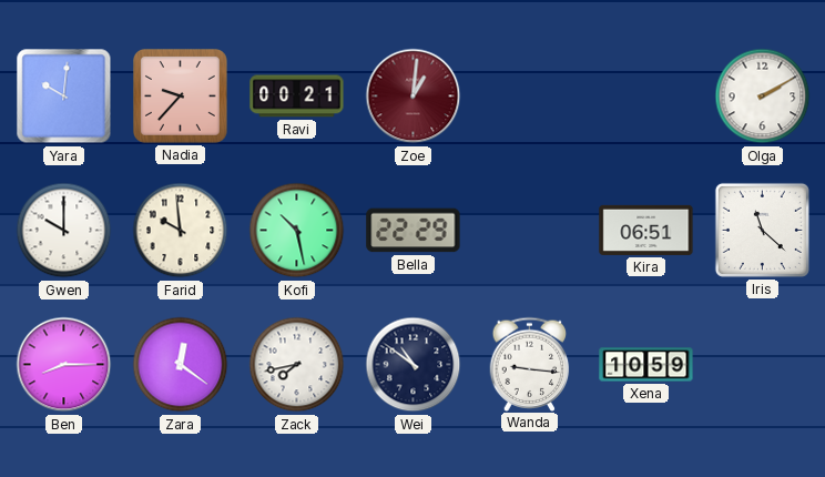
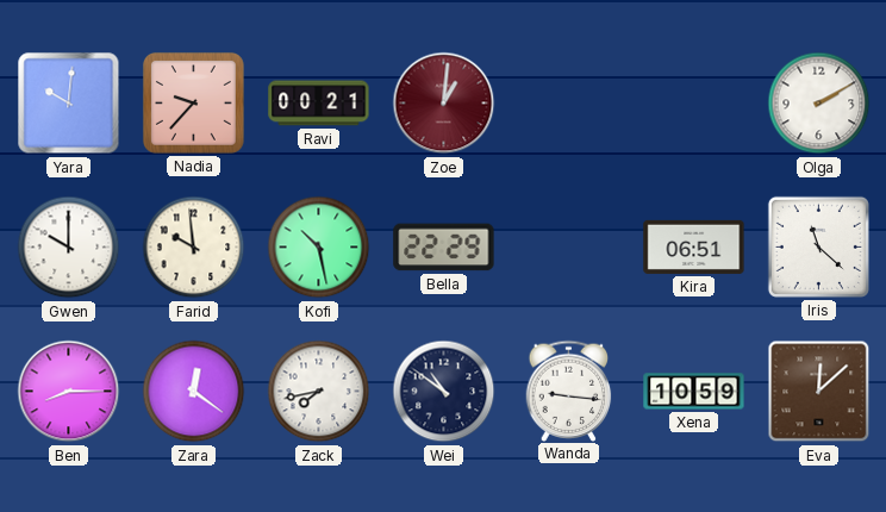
Eva: none -> 12:08 (819, 392)
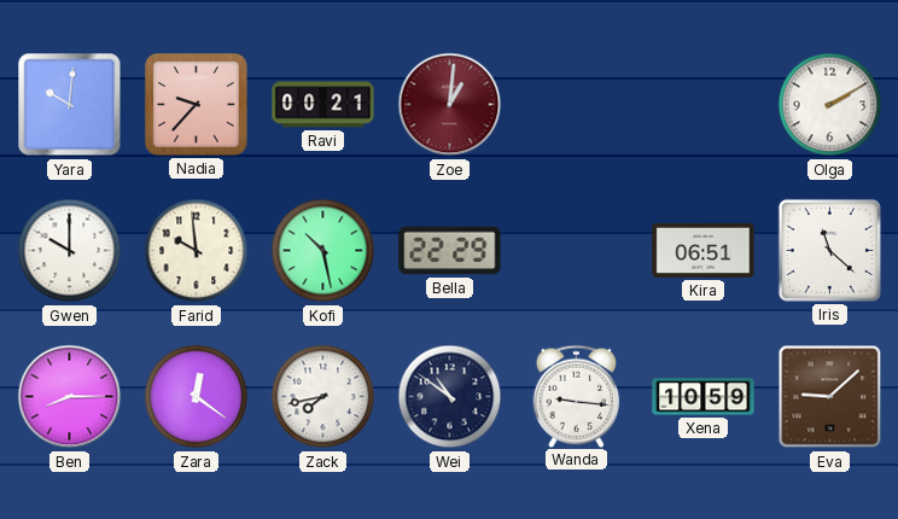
Eva: 12:08 -> 9:08 (830, 397)
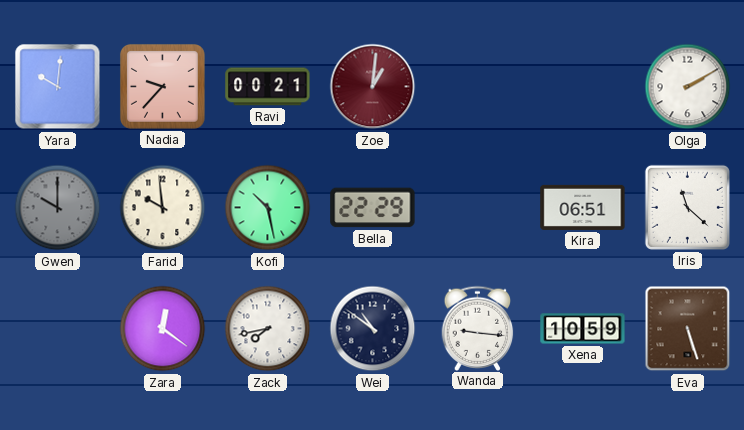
Gwen dial: white -> grey (58, 208)
Ben: 8:15 -> none (70, 397)
Eva: 9:08 -> 5:27 (688, 329)
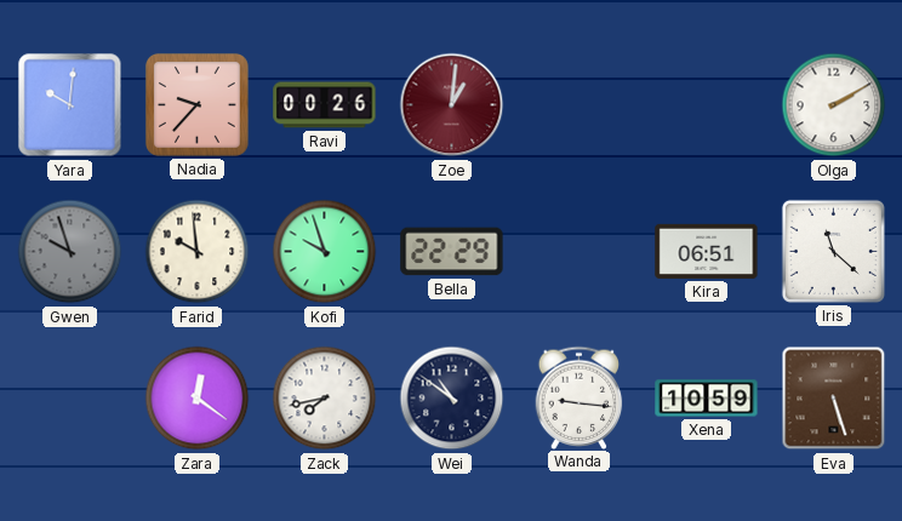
Ravi: 00:21 -> 00:26 (325, 105)
Gwen: 10:00 -> 9:57 (70, 252)
Kofi: 10:28 -> 9:57 (325, 252)
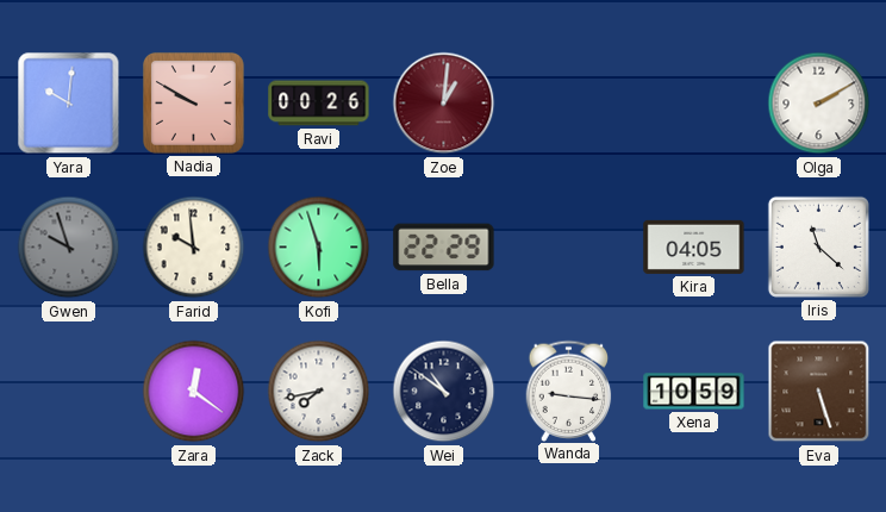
Nadia: 9:37 -> 9:50 (193, 102)
Kofi: 9:57 -> 5:57 (319, 248)
Kira: 06:51 -> 04:05 (694, 246)
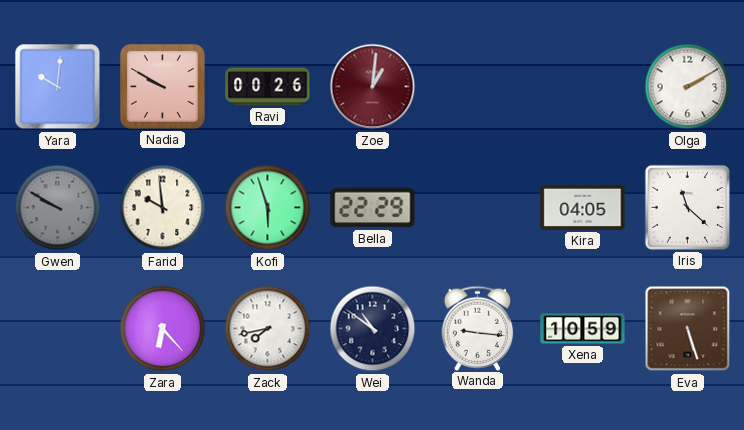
Gwen: 9:57 -> 9:50 (58, 208)
Zara: 12:21 -> 6:23 (163, 329)
